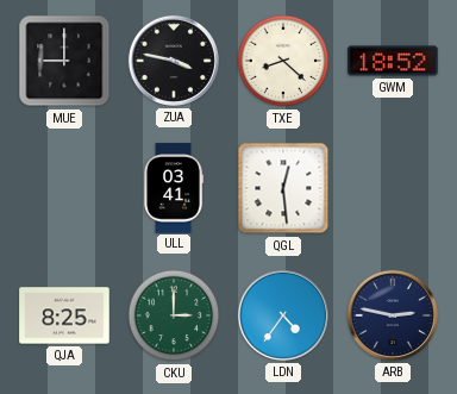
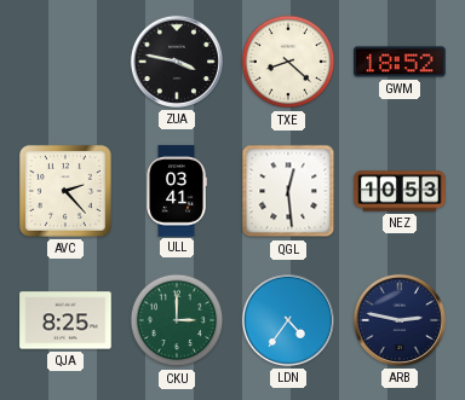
MUE: 9:00 -> none (64, 61)
AVC: none -> 2:23 (65, 191)
NEZ: none -> 10:53 (400, 191)
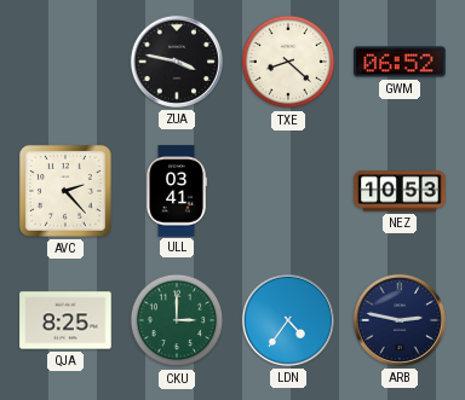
GWM: 18:52 -> 06:52 (400, 62)
QGL: 12:29 -> none (288, 191)
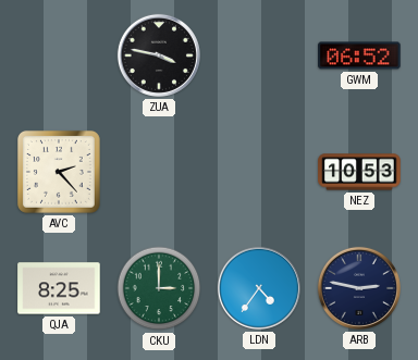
TXE: 8:22 -> none (288, 62)
ULL: 03:41 -> none (177, 191)
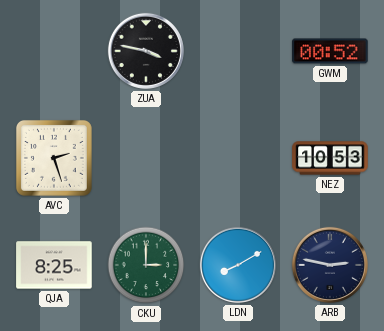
GWM: 06:52 -> 00:52 (330, 51)
AVC: 2:23 -> 2:27 (54, 158)
LDN: 4:36 -> 8:10 (238, 265)
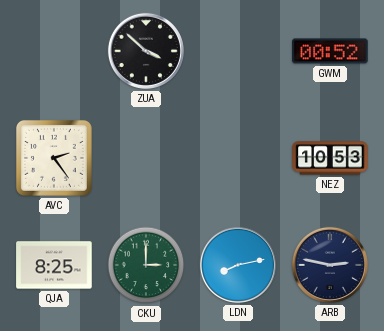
ZUA: 3:47 -> 3:52 (146, 51)
AVC: 2:27 -> 2:24 (54, 158)
LDN: 8:10 -> 8:13 (238, 265)
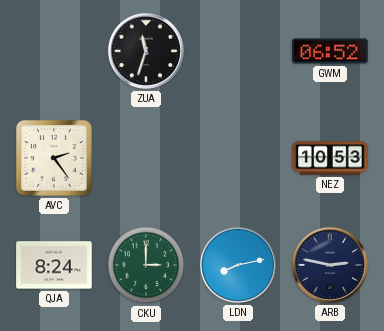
ZUA: 3:52 -> 11:33 (146, 51)
GWM: 00:52 -> 06:52 (330, 51)
QJA: 8:25 -> 8:24 (54, 265)
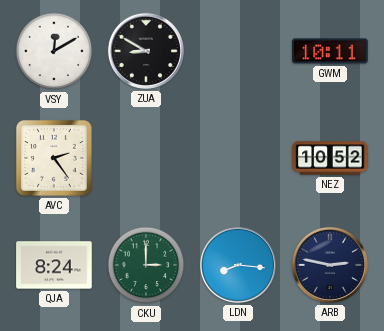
VSY: none -> 12:10 (54, 51)
ZUA: 11:33 -> 8:50 (146, 51)
GWM: 06:52 -> 10:11 (330, 51)
NEZ: 10:53 -> 10:52 (330, 158)
LDN: 8:13 -> 8:16 (238, 265)
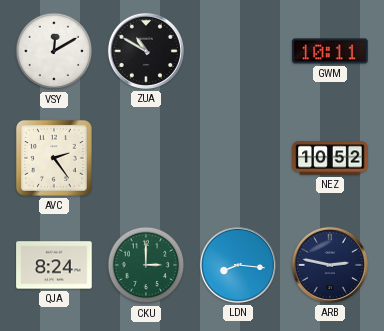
ZUA: 8:50 -> 10:50 (146, 51)
